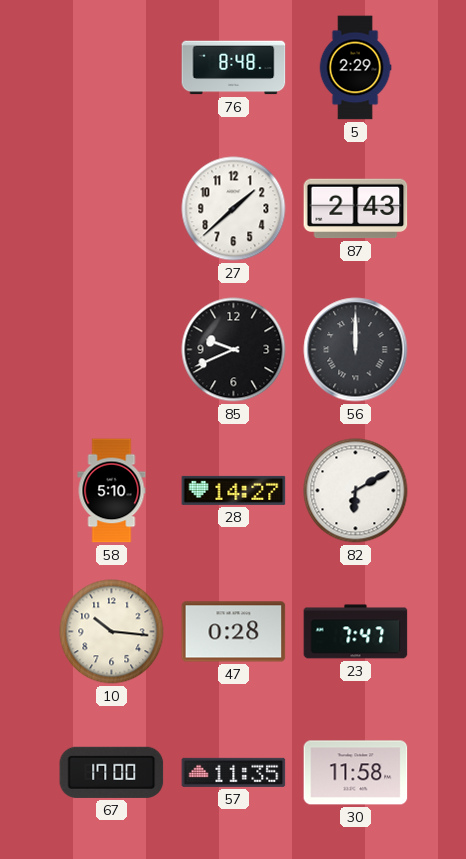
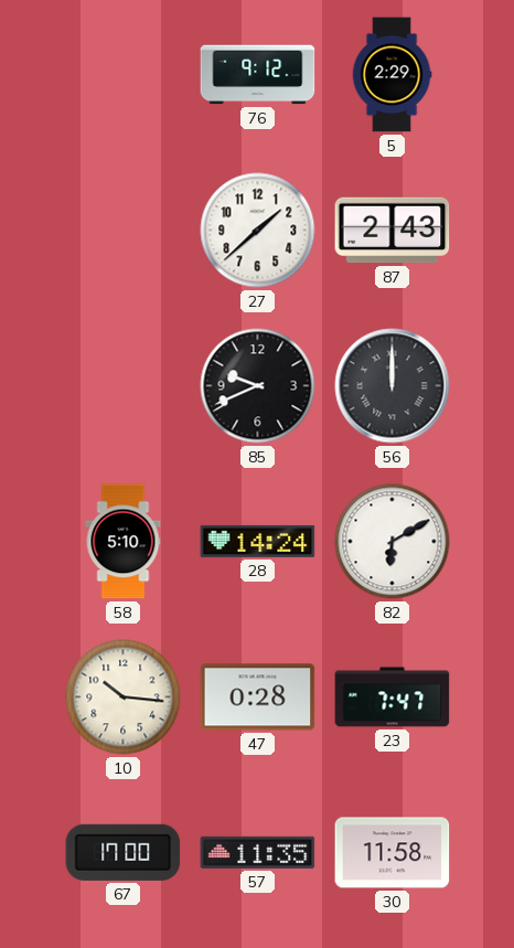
76: 8:48 -> 9:12 (258, 75)
28: 14:27 -> 14:24 (258, 541)
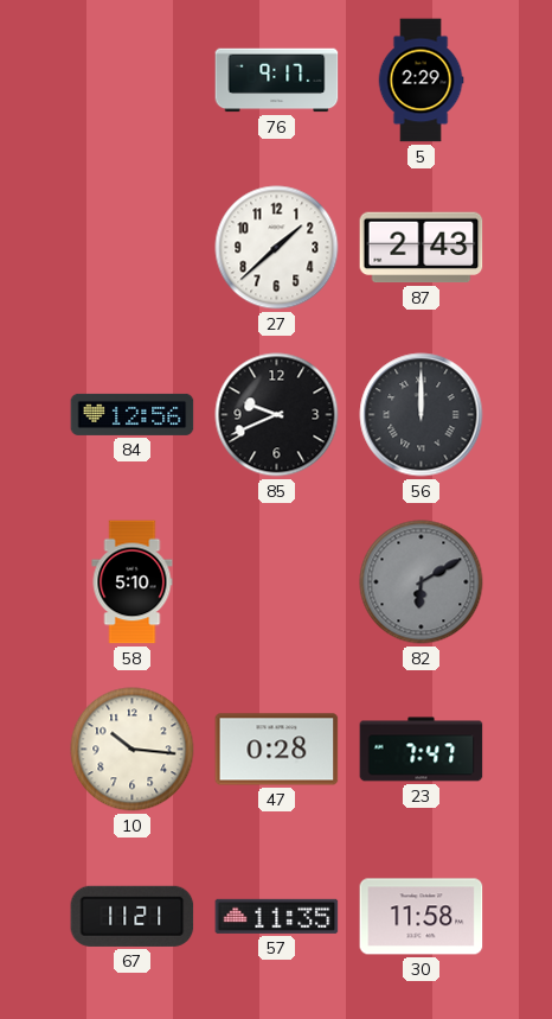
76: 9:12 -> 9:17 (277, 81)
84: none -> 12:56 (133, 414)
28: 14:24 -> none (258, 541)
82 dial: white -> grey (422, 582)
67: 17:00 -> 11:21 (133, 916)
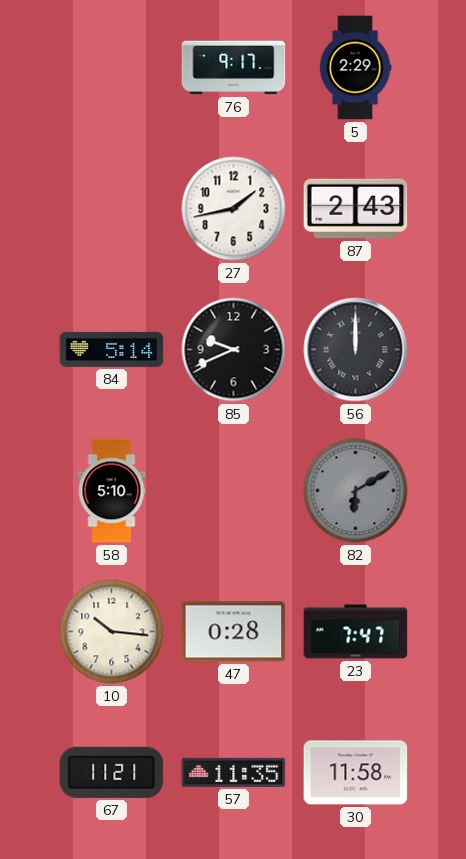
27: 1:38 -> 1:43 (234, 209)
84: 12:56 -> 5:14 (112, 349)
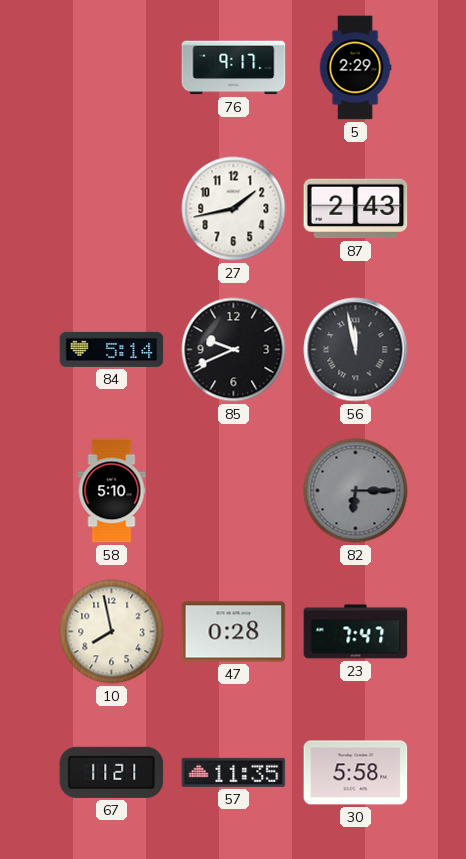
56: 12:00 -> 11:58 (356, 350)
82: 6:10 -> 6:15 (356, 491)
10: 10:16 -> 7:58 (112, 632)
30: 11:58 -> 5:58 (356, 773)
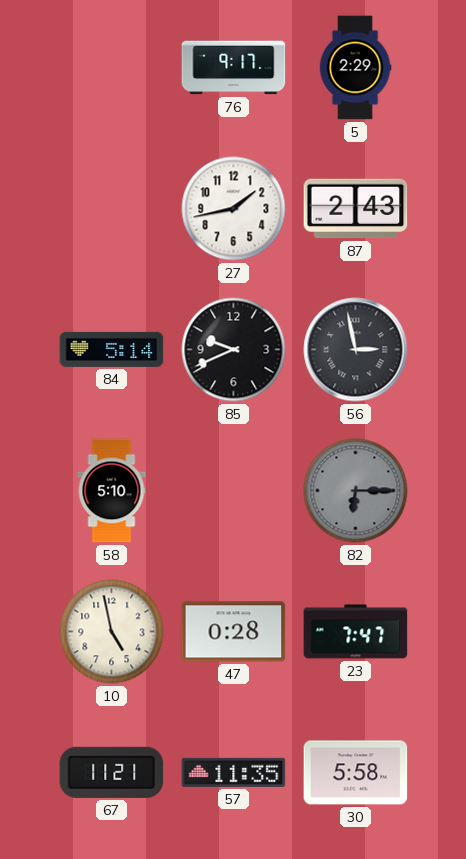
56: 11:58 -> 2:58 (356, 350)
10: 7:58 -> 4:58 (112, 632)
